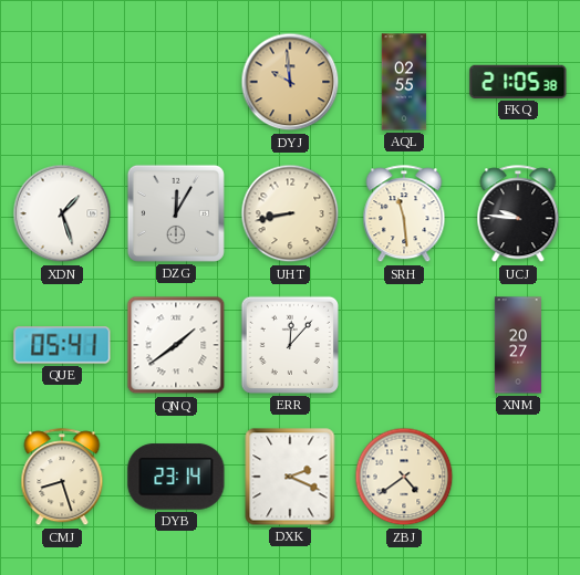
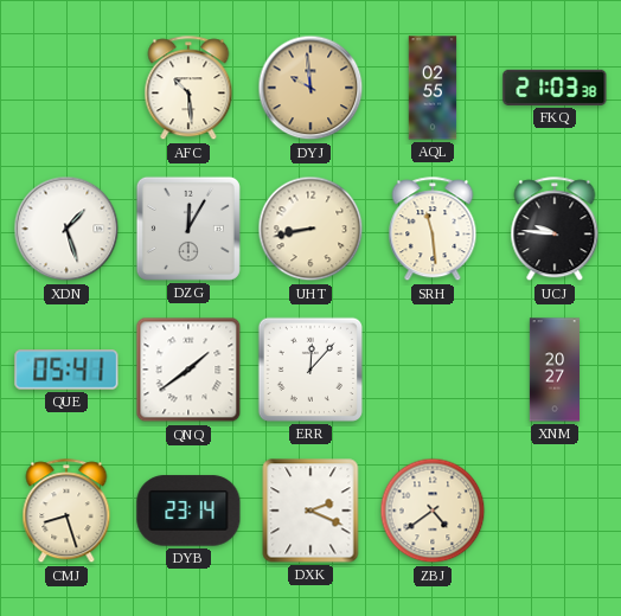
AFC: none -> 10:29 (188, 89)
FKQ: 21:05 -> 21:03 (555, 88)
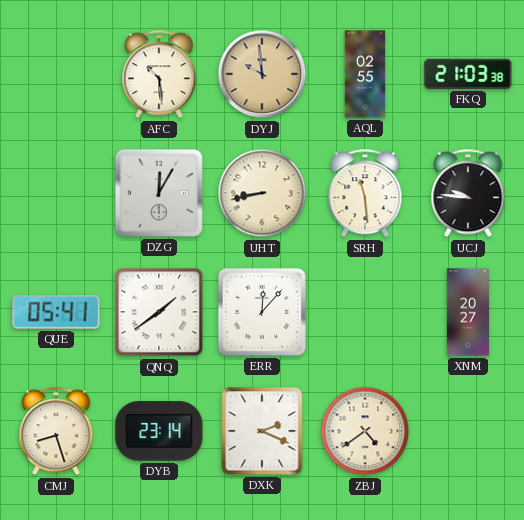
XDN: 1:27 -> none (66, 229)
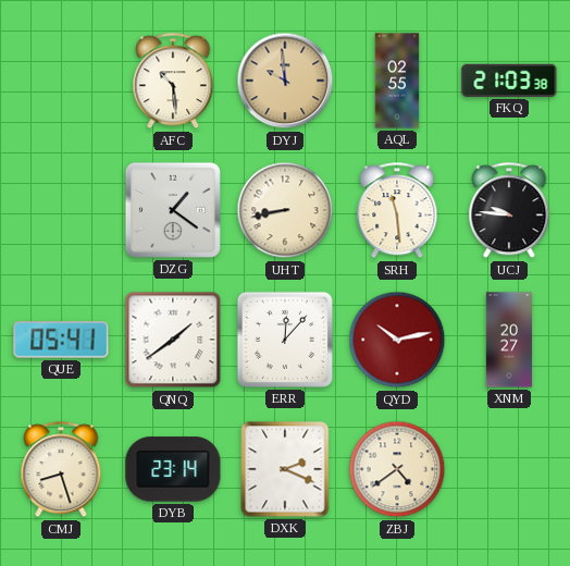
DZG: 12:05 -> 1:21 (173, 210)
QYD: none -> 10:13 (397, 340)
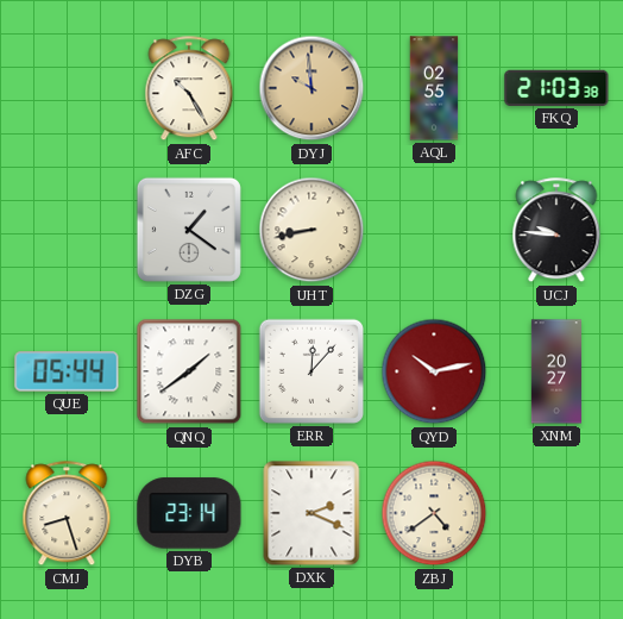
AFC: 10:29 -> 10:25 (189, 89)
SRH: 11:29 -> none (397, 211)
QUE: 05:41 -> 05:44 (67, 371)
